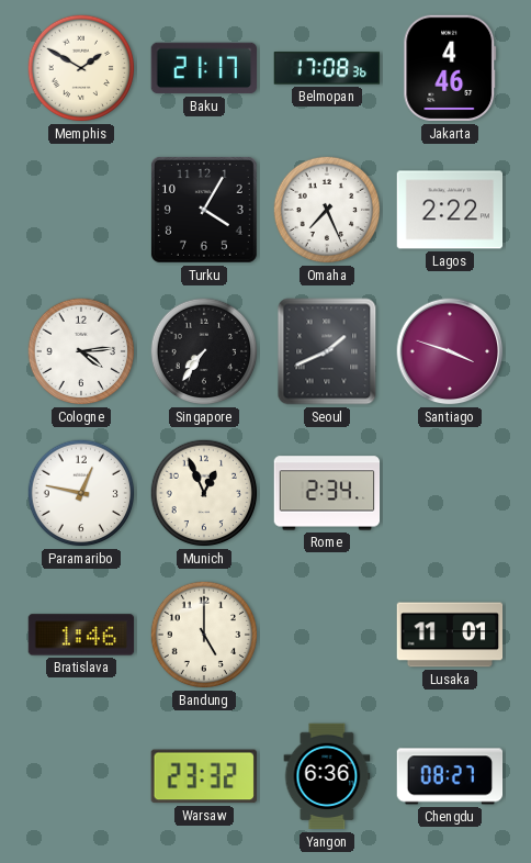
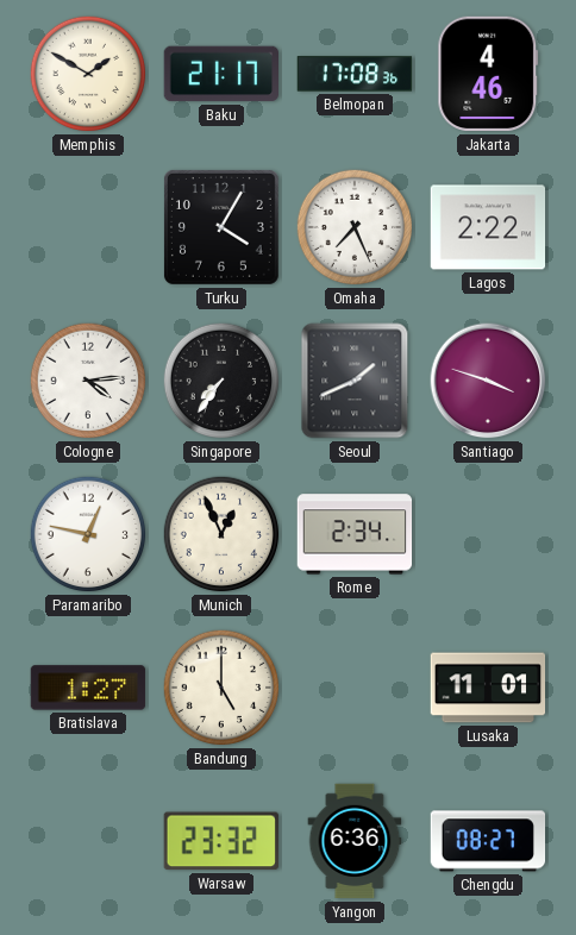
Bratislava: 1:46 -> 1:27 (88, 688)
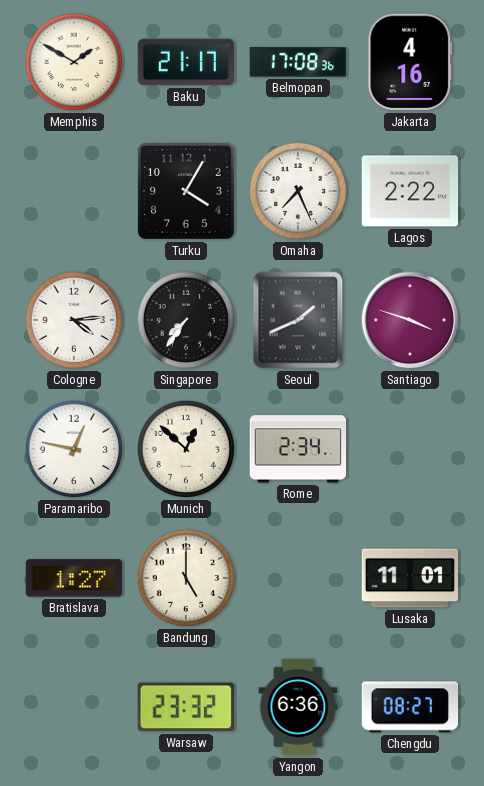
Jakarta: 4:46 -> 4:16 (410, 62)
Munich: 12:56 -> 12:52 (186, 449)
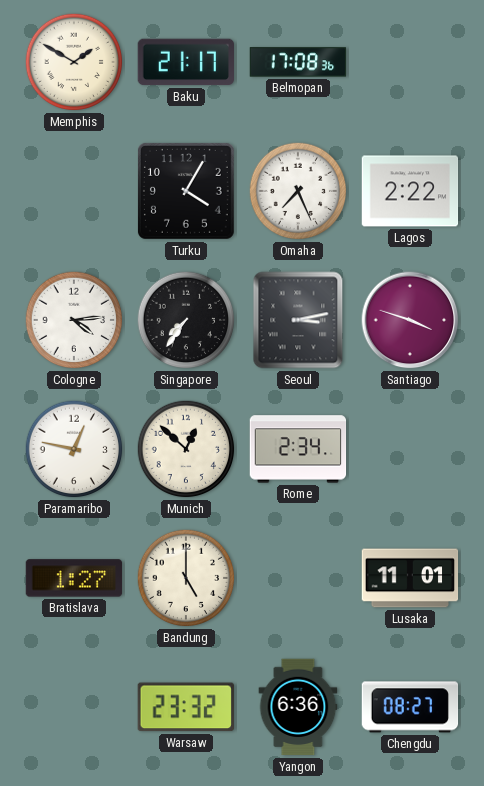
Jakarta: 4:16 -> none (410, 62)
Seoul: 1:41 -> 3:13 (298, 320)
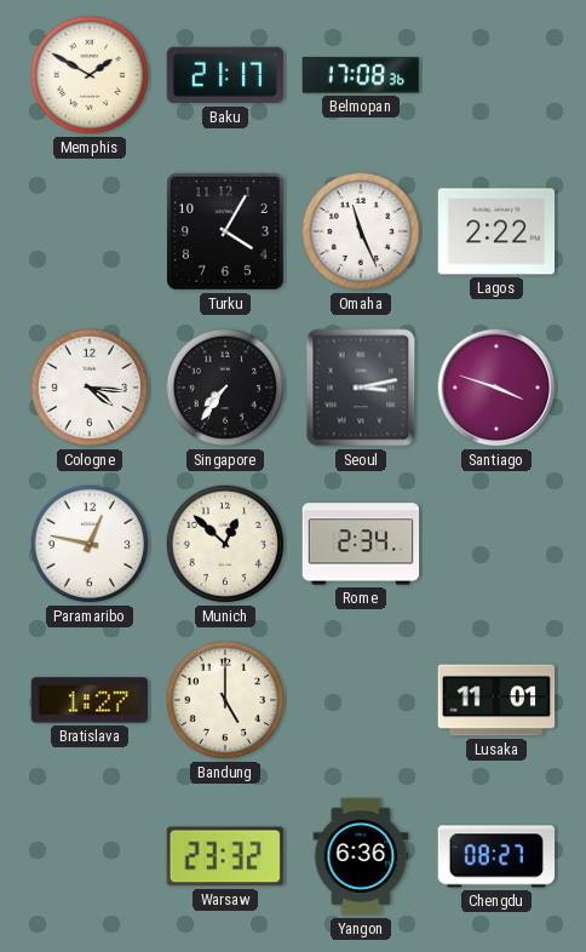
Omaha: 7:26 -> 11:26 (361, 231)
Cologne: 4:14 -> 4:16 (90, 388)
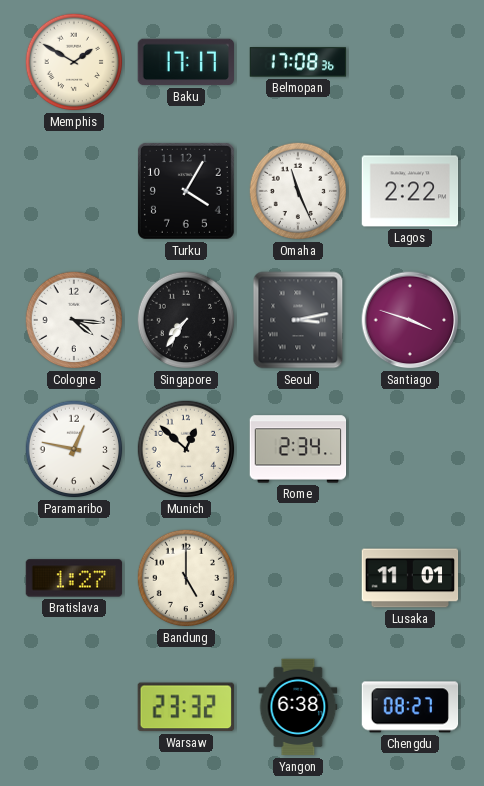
Baku: 21:17 -> 17:17 (185, 62)
Yangon: 6:36 -> 6:38 (298, 707)
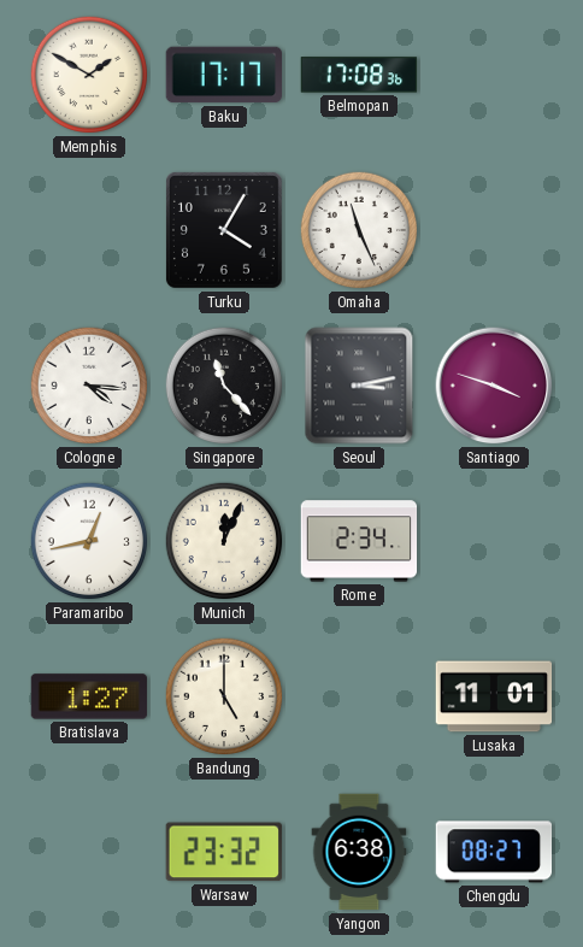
Lagos: 2:22 -> none (410, 191)
Singapore: 7:36 -> 11:23 (224, 386)
Paramaribo: 12:47 -> 12:43 (89, 541)
Munich: 12:52 -> 12:04 (224, 541)
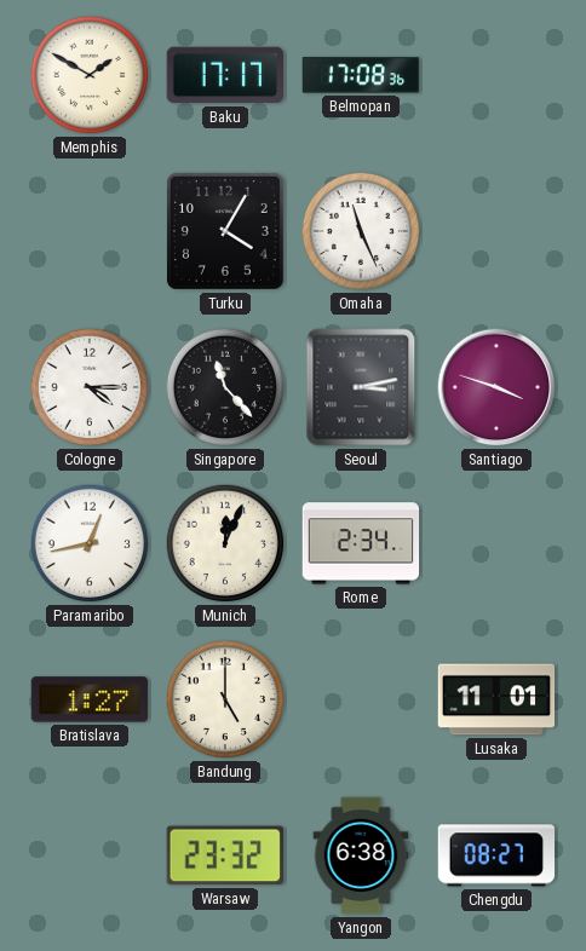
Cologne: 4:16 -> 4:15 (90, 387)
